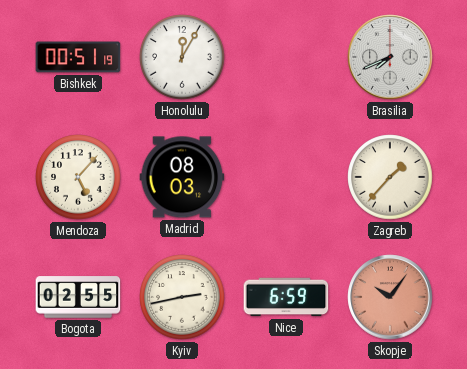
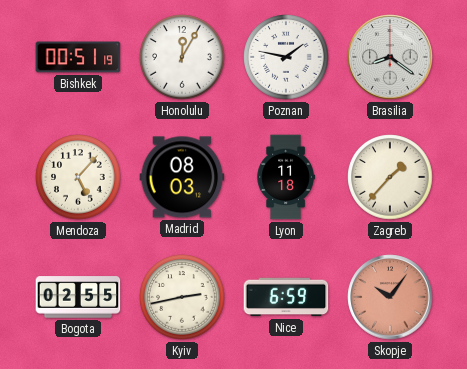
Poznan: none -> 1:47 (286, 57)
Brasilia: 7:41 -> 8:21 (390, 57)
Lyon: none -> 11:18 (286, 177)
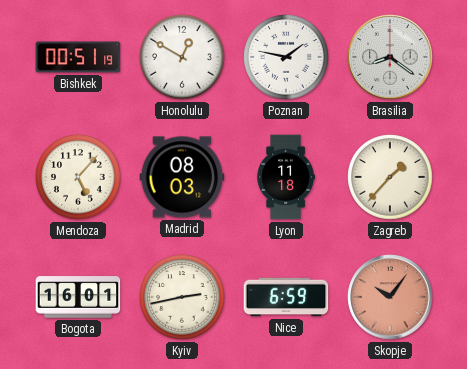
Honolulu: 12:05 -> 12:50 (182, 57)
Bogota: 02:55 -> 16:01 (78, 297)
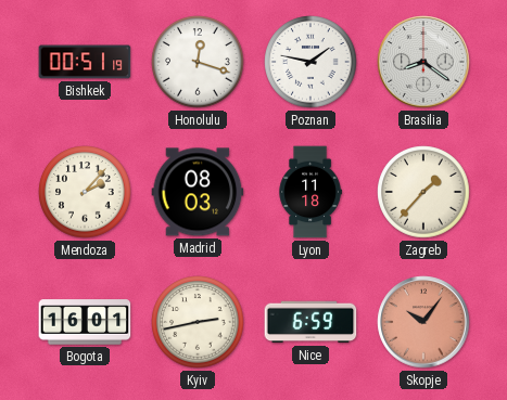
Honolulu: 12:50 -> 12:18 (198, 62)
Mendoza: 5:07 -> 2:07 (85, 192)
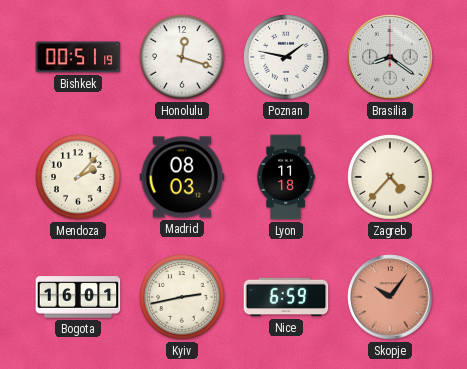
Zagreb: 1:37 -> 4:37 (390, 177)
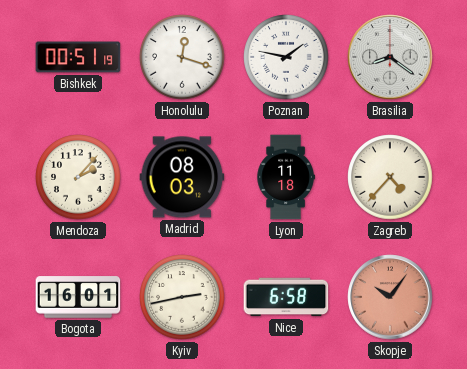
Nice: 6:59 -> 6:58 (286, 297)
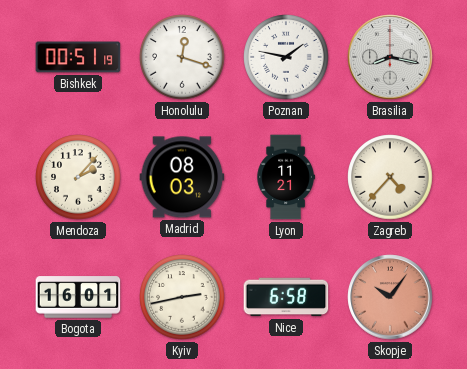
Brasilia: 8:21 -> 8:17 (390, 57)
Lyon: 11:18 -> 11:21 (286, 177)
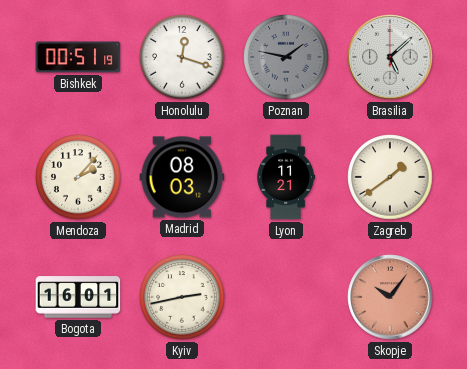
Poznan dial: white -> grey (286, 57)
Brasilia: 8:17 -> 5:08 (390, 57)
Zagreb: 4:37 -> 1:39 (390, 177)
Nice: 6:58 -> none (286, 297)
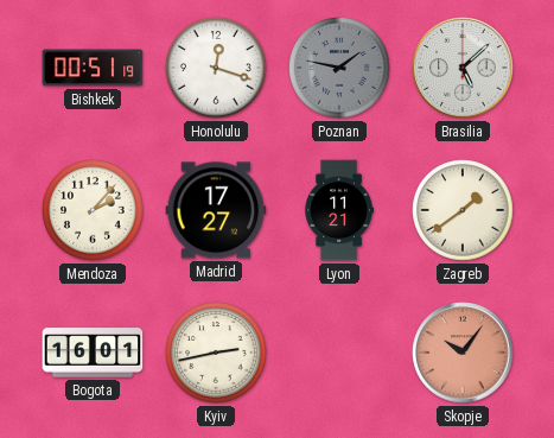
Madrid: 08:03 -> 17:27 (216, 210)
